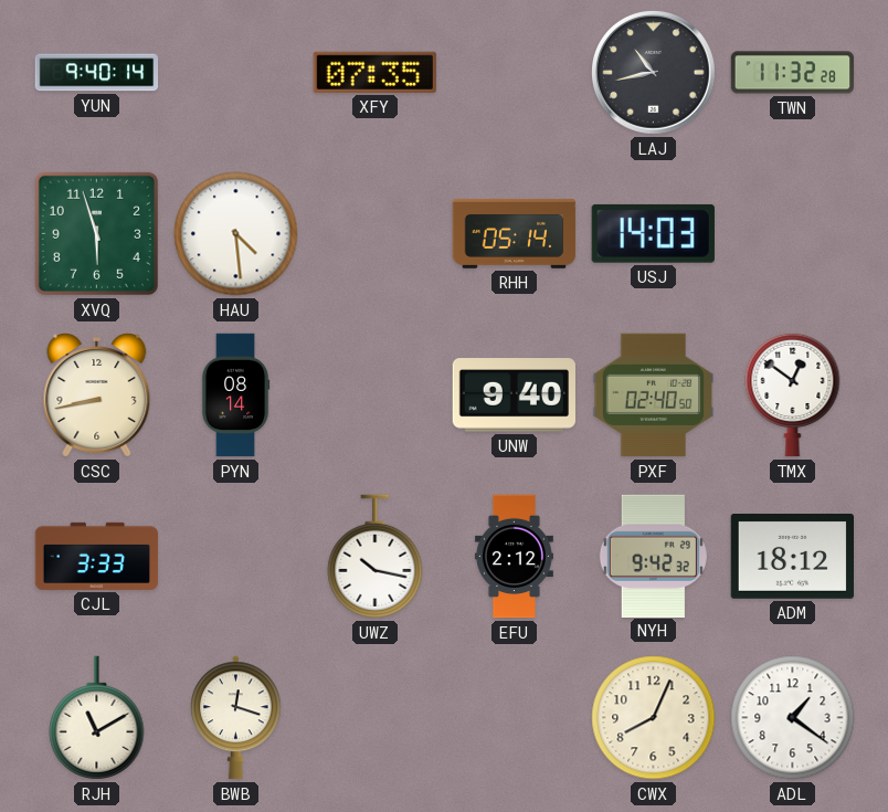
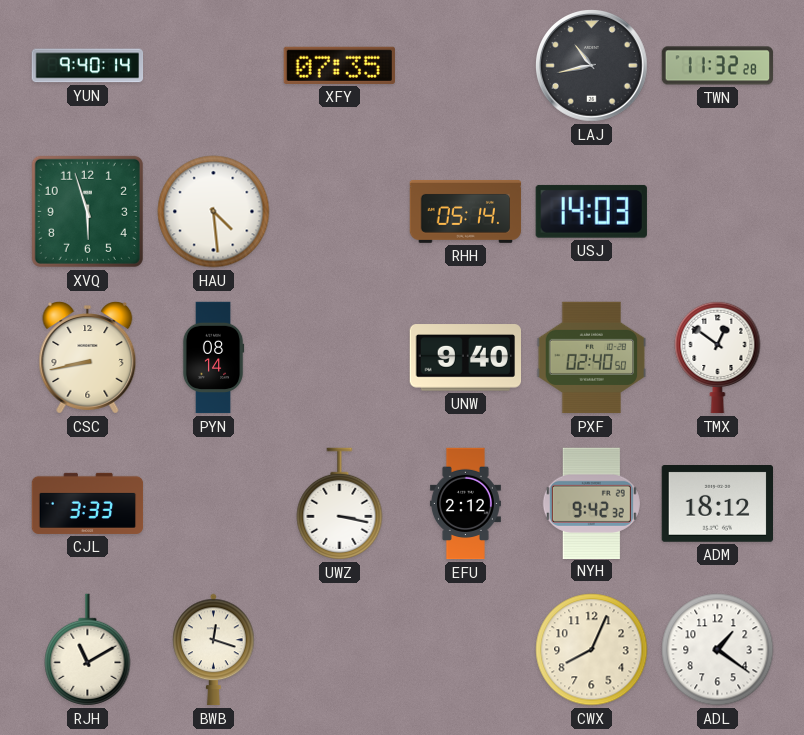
UWZ: 10:17 -> 3:17 (340, 504)
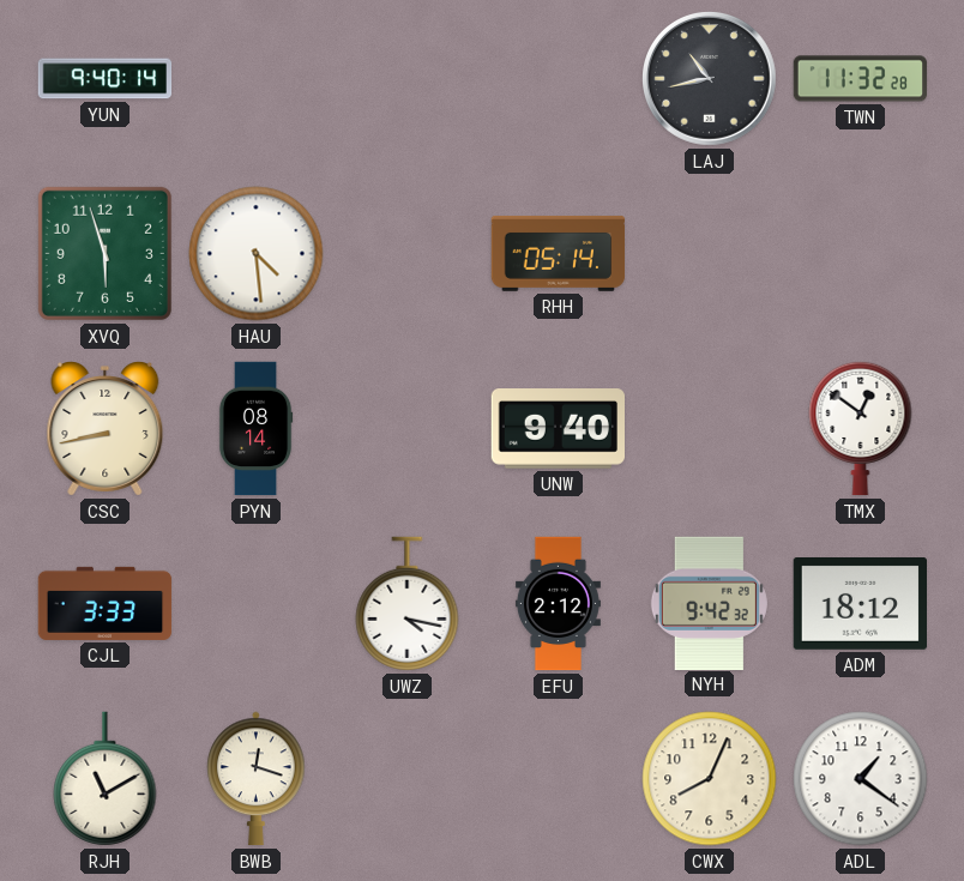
XFY: 07:35 -> none (339, 65)
USJ: 14:03 -> none (591, 211)
PXF: 02:40 -> none (592, 358)
UWZ: 3:17 -> 4:17 (408, 604)
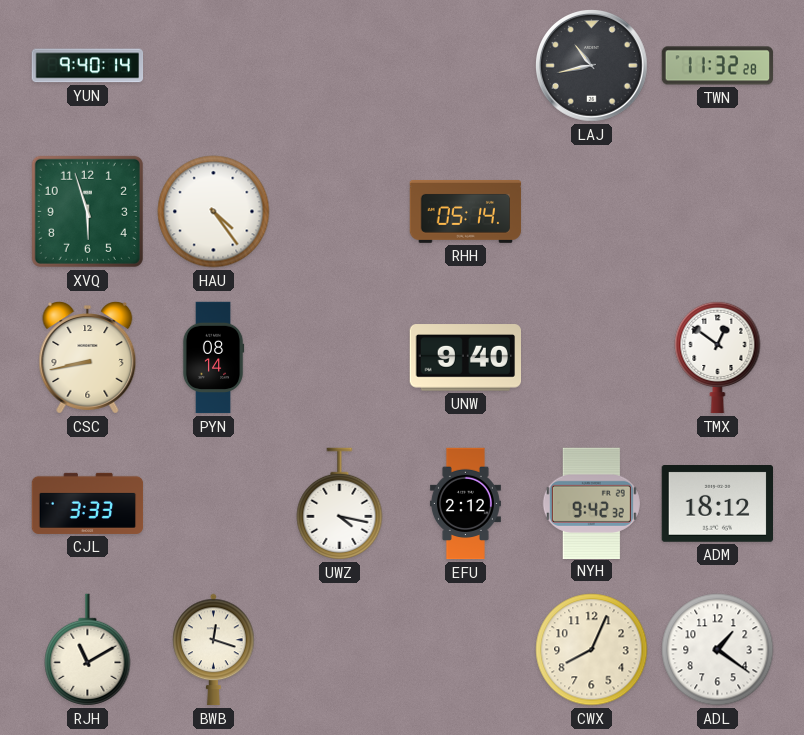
HAU: 4:29 -> 4:24 (214, 212)
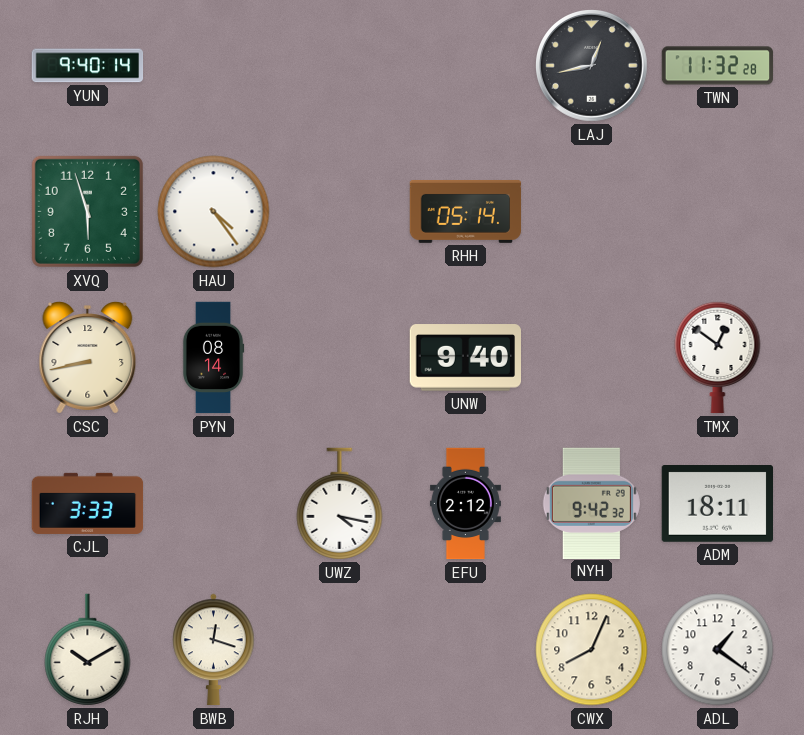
LAJ: 10:43 -> 12:43 (592, 66)
ADM: 18:12 -> 18:11 (717, 504)
RJH: 11:10 -> 10:10 (88, 650)
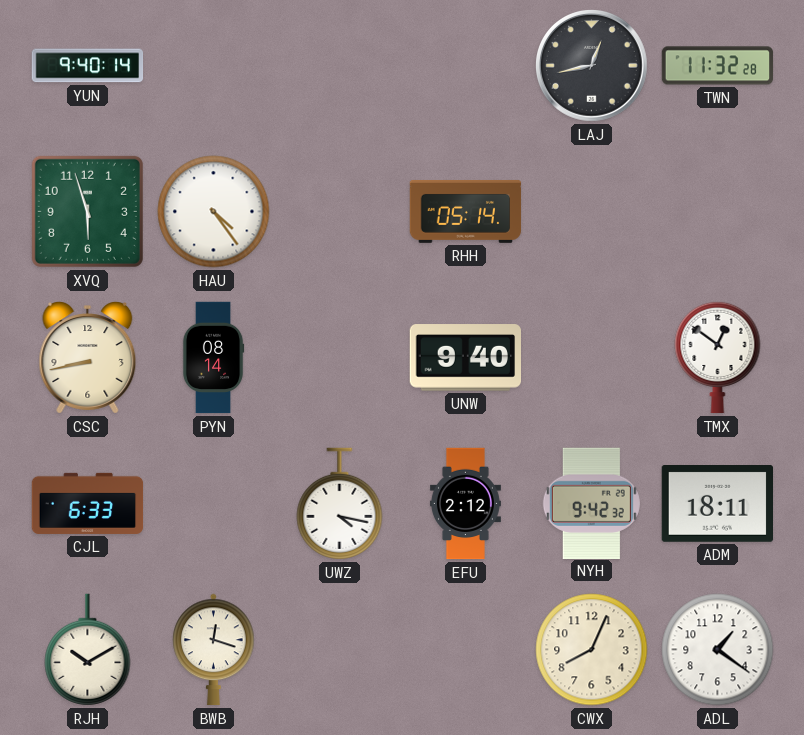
CJL: 3:33 -> 6:33 (88, 503)
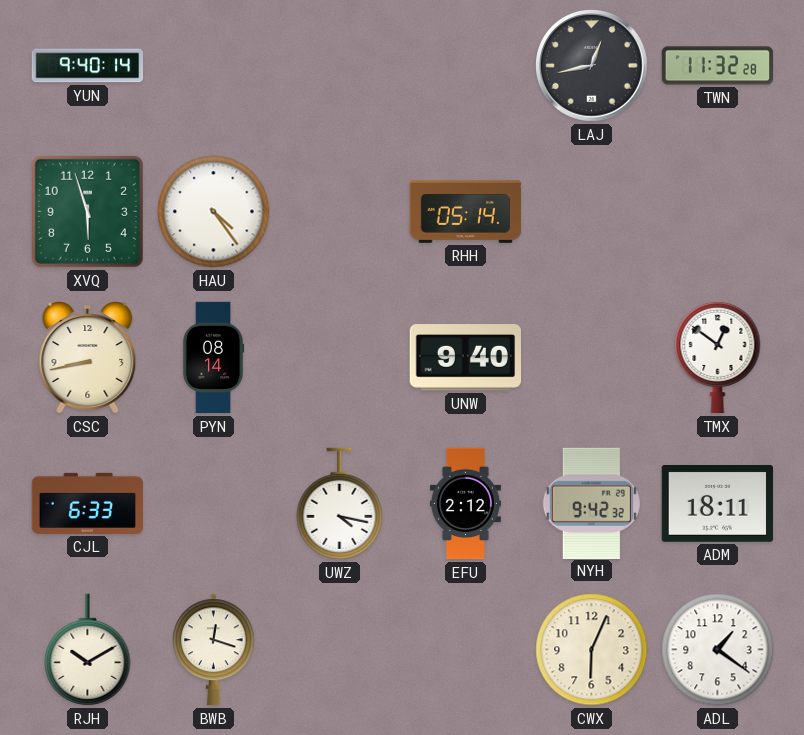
CWX: 8:04 -> 6:04 (592, 650)
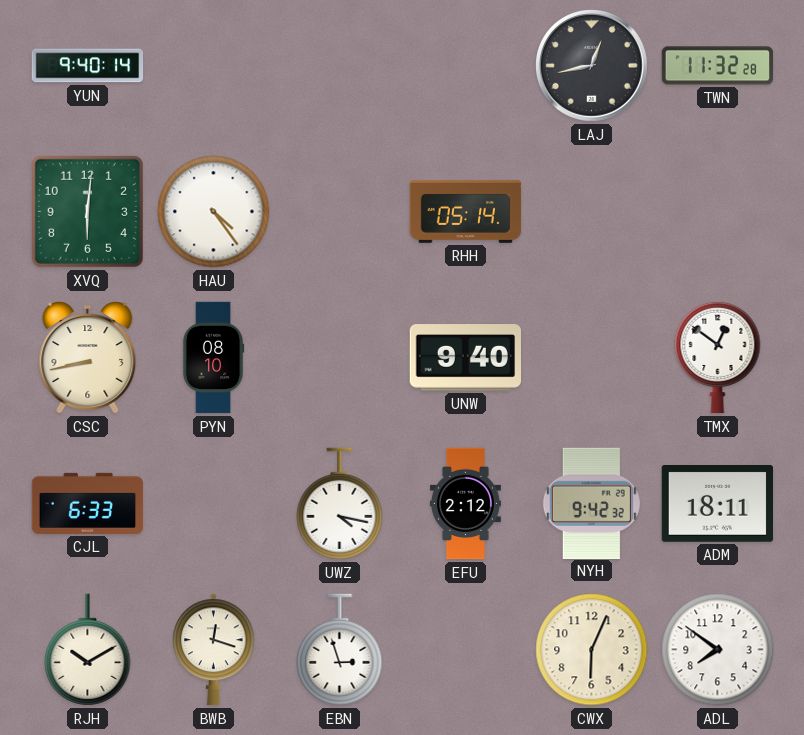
XVQ: 5:57 -> 6:01 (87, 211)
PYN: 08:14 -> 08:10 (213, 358)
EBN: none -> 2:57 (340, 650)
ADL: 1:21 -> 7:51 (718, 650)
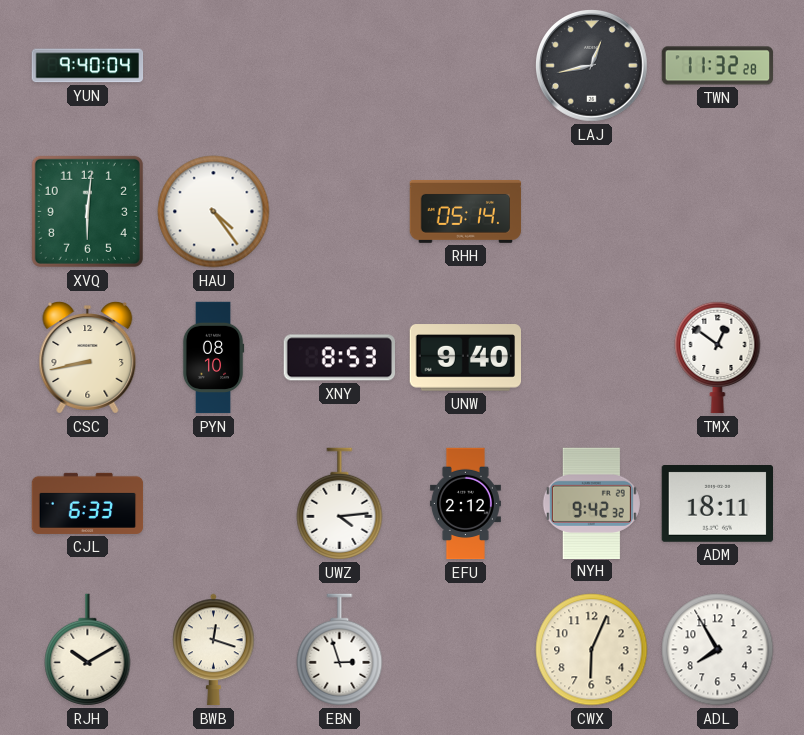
YUN: 9:40:14 -> 9:40:04 (88, 66)
XNY: none -> 8:53 (339, 358)
UWZ: 4:17 -> 4:14 (340, 504)
ADL: 7:51 -> 7:55 (718, 650)
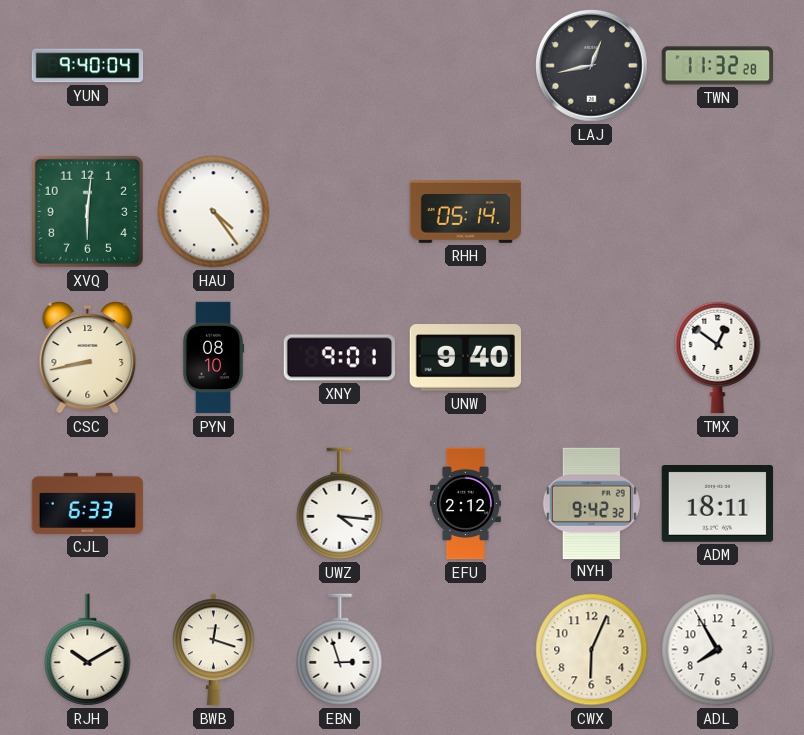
XNY: 8:53 -> 9:01 (339, 358)
UWZ: 4:14 -> 4:16 (340, 504)
